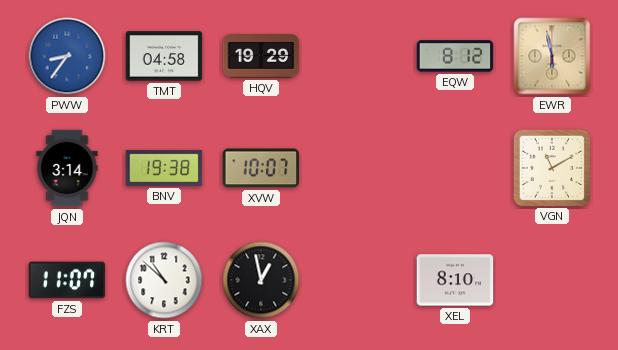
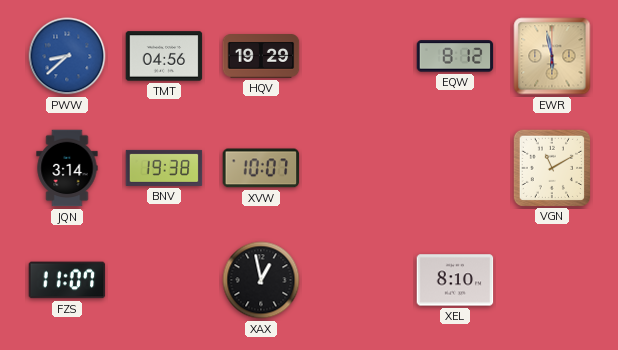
PWW: 8:36 -> 8:38 (67, 56)
TMT: 04:58 -> 04:56 (164, 56)
KRT: 10:52 -> none (164, 280)
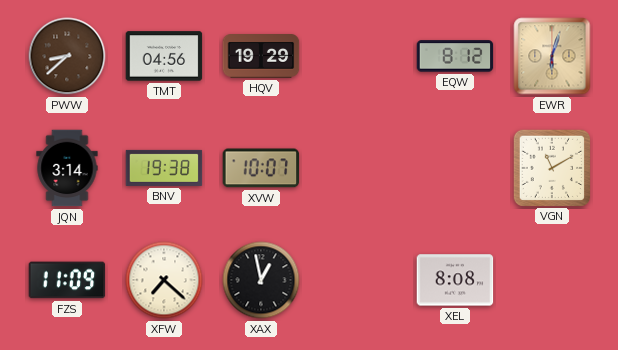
PWW dial: blue -> brown (67, 56)
EWR: 5:58 -> 6:03 (552, 56)
FZS: 11:07 -> 11:09 (67, 280)
XFW: none -> 7:22 (164, 280)
XEL: 8:10 -> 8:08 (455, 280)
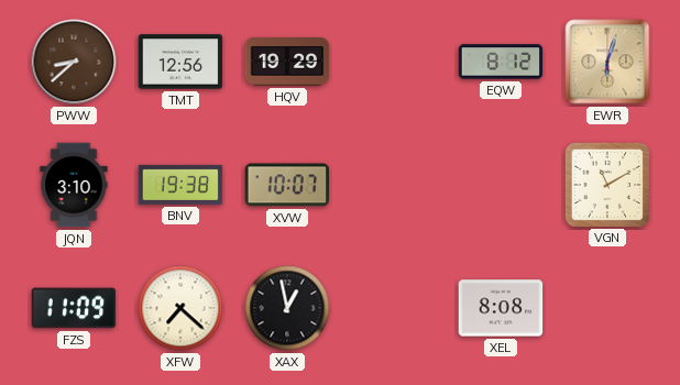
TMT: 04:56 -> 12:56 (180, 62)
JQN: 3:14 -> 3:10 (74, 185)
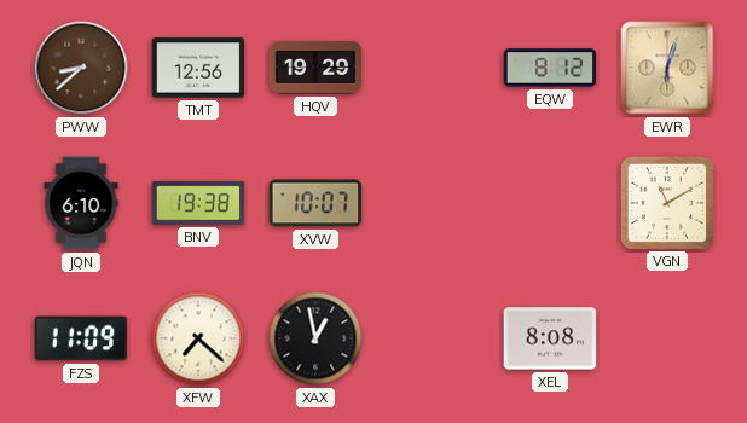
JQN: 3:10 -> 6:10 (81, 203)
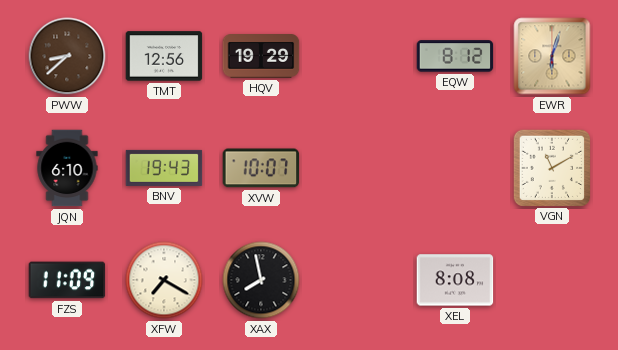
BNV: 19:38 -> 19:43 (164, 168)
XFW: 7:22 -> 7:20 (164, 280)
XAX: 12:58 -> 7:58 (261, 280)
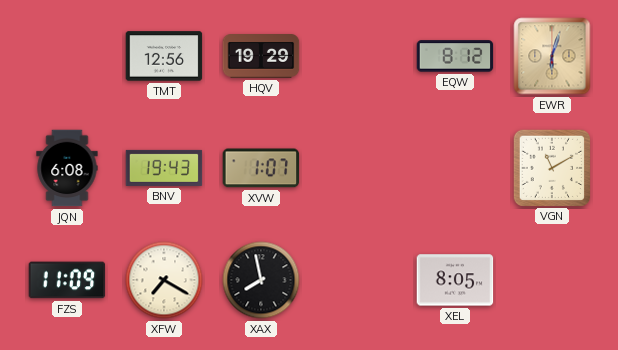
PWW: 8:38 -> none (67, 56)
JQN: 6:10 -> 6:08 (67, 168)
XVW: 10:07 -> 1:07 (261, 168)
XEL: 8:08 -> 8:05 (455, 280)
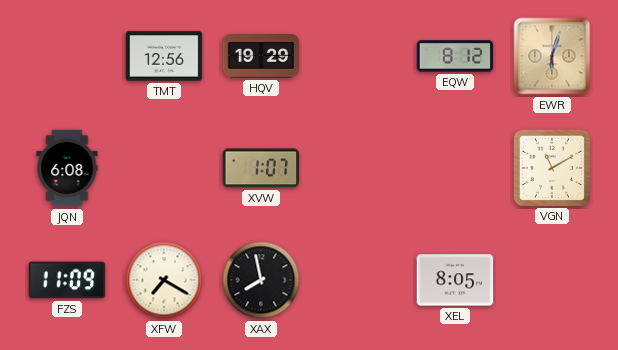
BNV: 19:43 -> none (164, 168)
